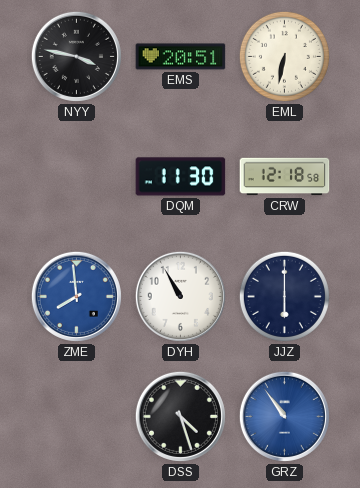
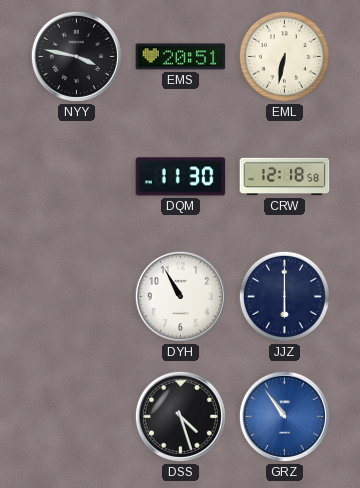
ZME: 7:59 -> none (76, 296)
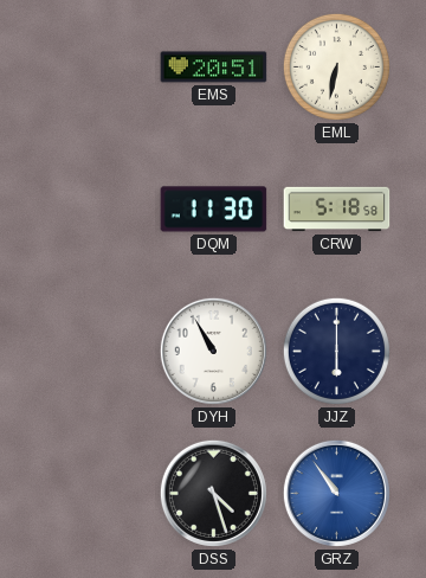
NYY: 3:47 -> none (76, 56)
CRW: 12:18 -> 5:18 (337, 210)
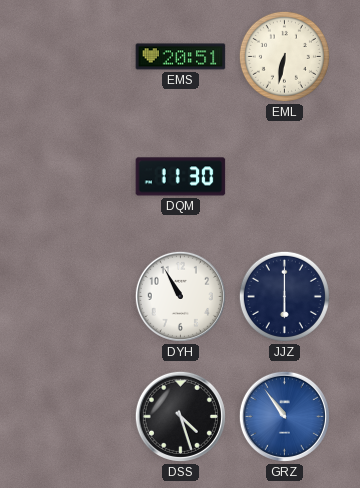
CRW: 5:18 -> none (337, 210)
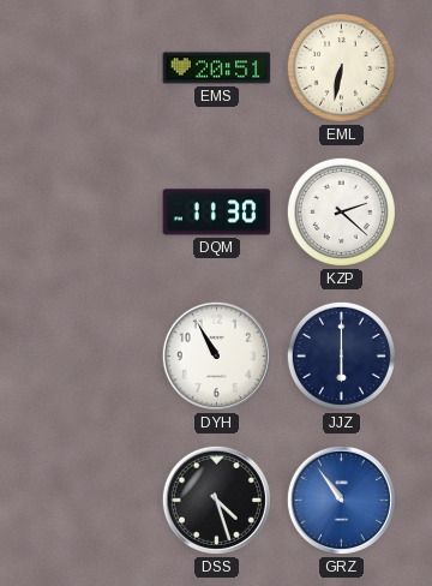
KZP: none -> 2:22 (341, 211)
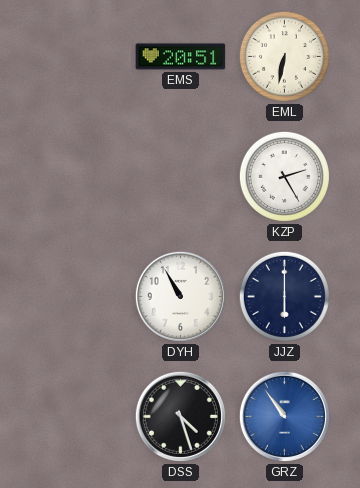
DQM: 11:30 -> none (217, 213)
KZP: 2:22 -> 2:25 (284, 176)
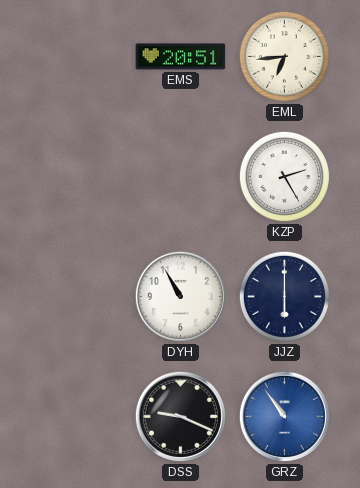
EML: 6:32 -> 6:44 (284, 56)
DSS: 4:27 -> 9:19 (180, 416)
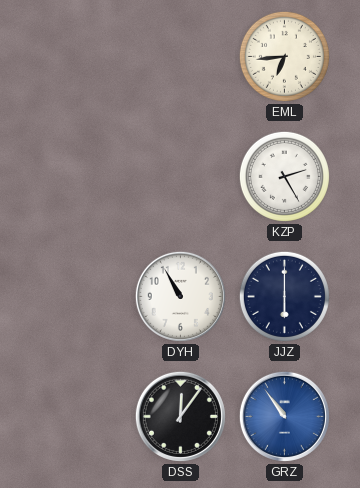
EMS: 20:51 -> none (181, 57)
DSS: 9:19 -> 12:06 (180, 416)
